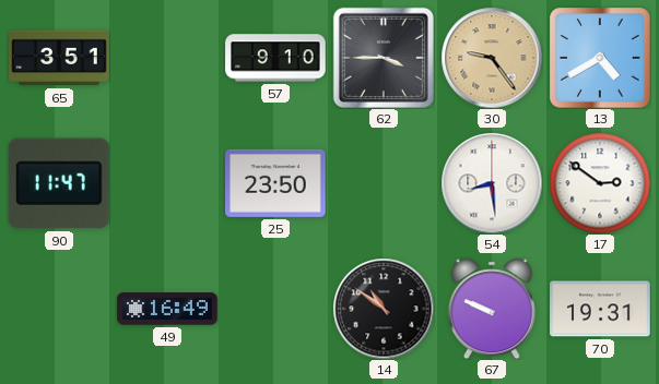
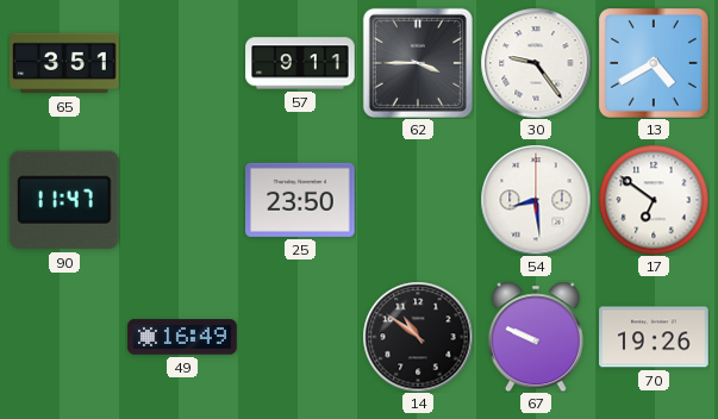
57: 9:10 -> 9:11 (300, 63)
30 dial: champagne -> white (536, 63)
17: 2:51 -> 6:51 (654, 200)
70: 19:31 -> 19:26 (654, 337)
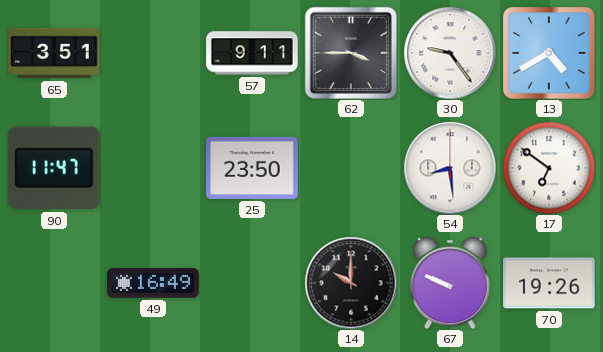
14: 10:51 -> 10:00 (351, 283)
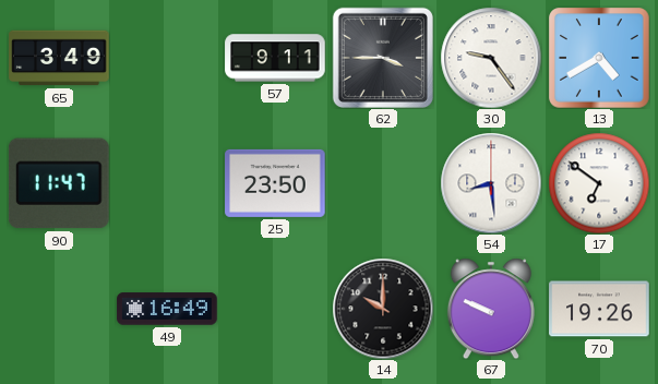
65: 3:51 -> 3:49 (59, 58)
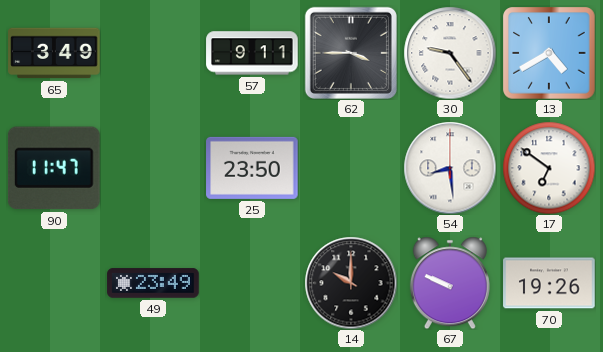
49: 16:49 -> 23:49 (153, 283)
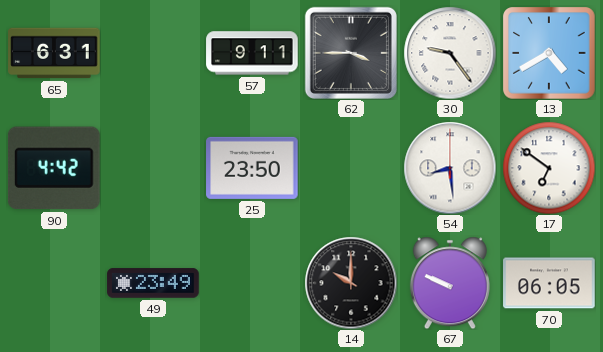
65: 3:49 -> 6:31 (54, 53)
90: 11:47 -> 4:42 (54, 168)
70: 19:26 -> 06:05 (549, 283)
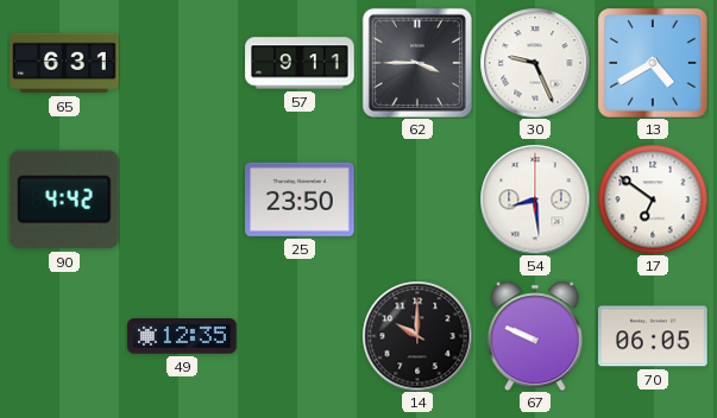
30: 9:24 -> 9:26 (535, 63)
49: 23:49 -> 12:35 (182, 336)
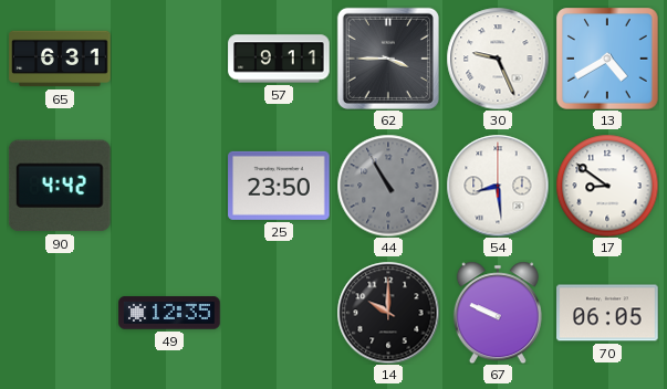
44: none -> 10:55 (388, 186)
17: 6:51 -> 8:51 (607, 186)
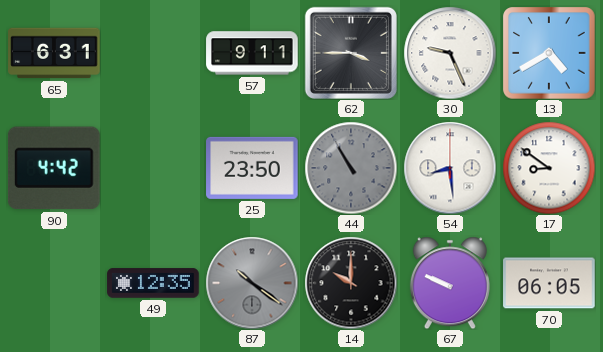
87: none -> 10:21 (252, 283)
